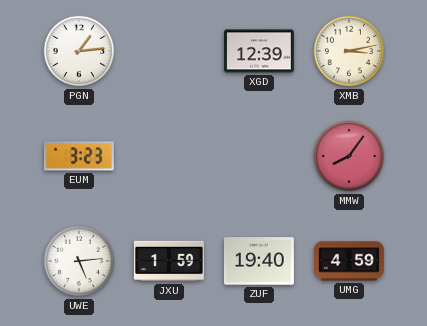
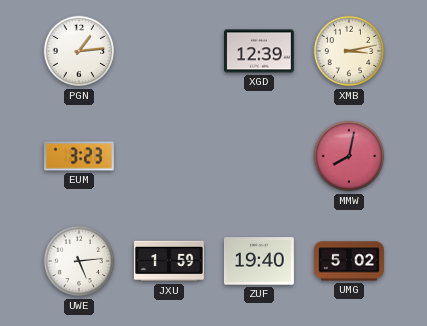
MMW: 8:06 -> 8:02 (349, 156)
UMG: 4:59 -> 5:02 (349, 261)
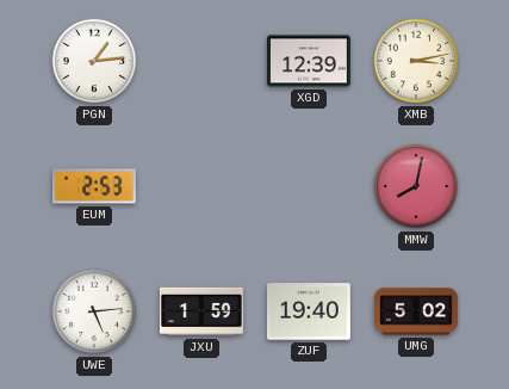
EUM: 3:23 -> 2:53 (94, 186)
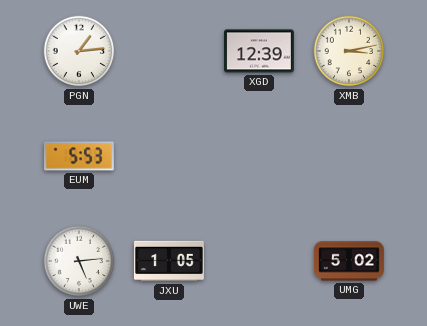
EUM: 2:53 -> 5:53 (79, 156)
MMW: 8:02 -> none (416, 186)
JXU: 1:59 -> 1:05 (169, 261)
ZUF: 19:40 -> none (309, 311)
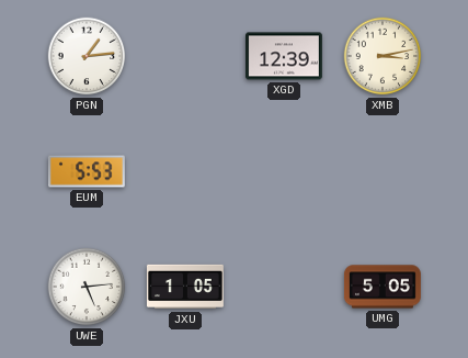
UMG: 5:02 -> 5:05 (383, 287)
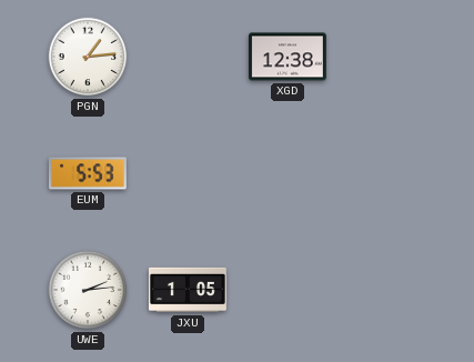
XGD: 12:39 -> 12:38 (288, 57)
XMB: 3:13 -> none (383, 56)
UWE: 5:14 -> 2:14 (88, 290)
UMG: 5:05 -> none (383, 287)
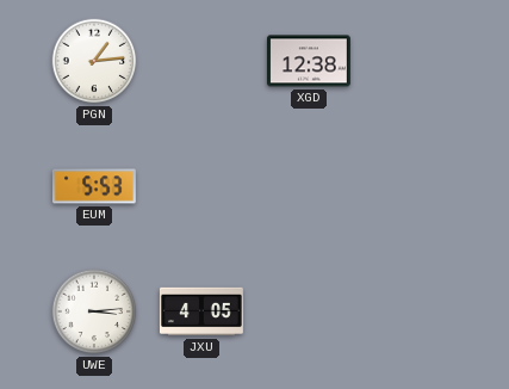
UWE: 2:14 -> 3:14 (94, 311)
JXU: 1:05 -> 4:05 (201, 311)
